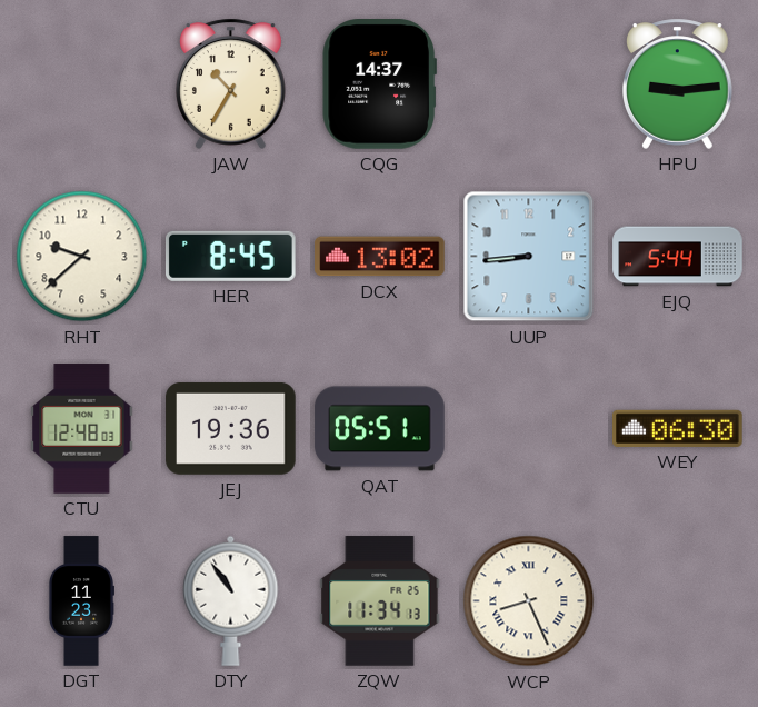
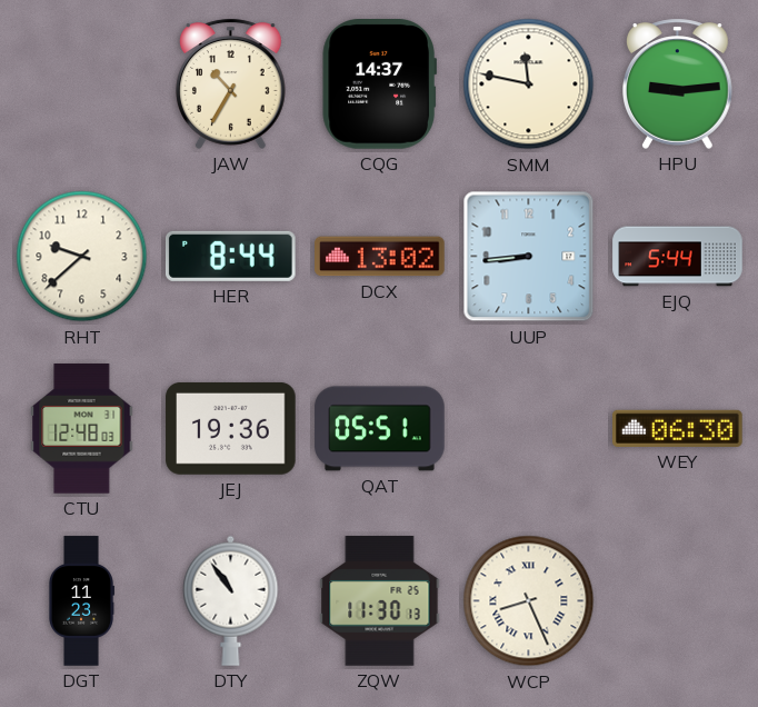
SMM: none -> 11:47 (529, 84)
HER: 8:45 -> 8:44 (231, 256)
ZQW: 11:34 -> 11:30 (380, 601)
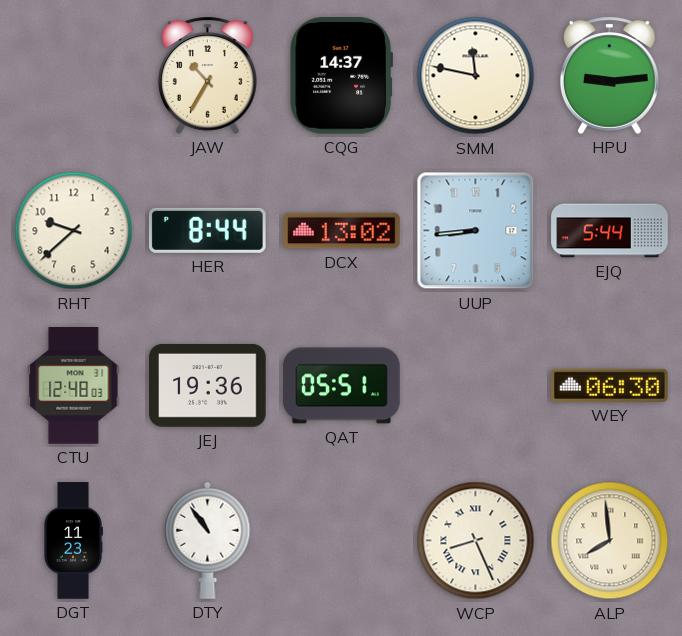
ZQW: 11:30 -> none (380, 601)
ALP: none -> 7:59 (610, 541)
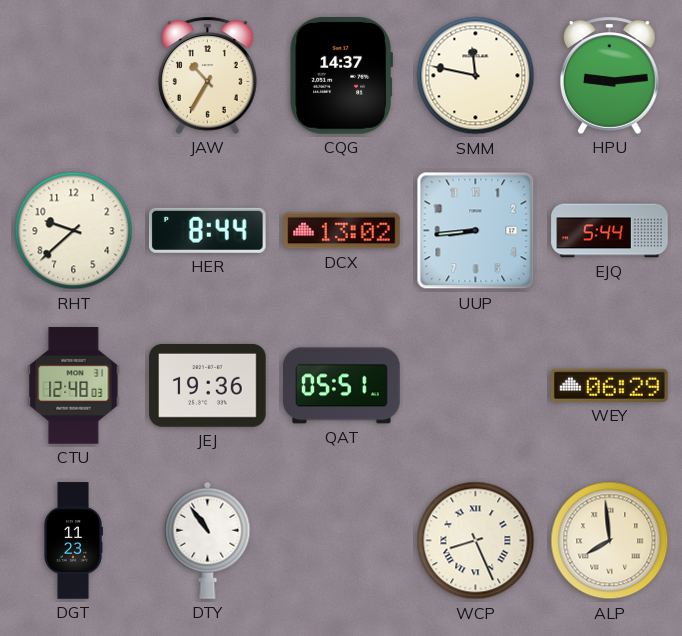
WEY: 06:30 -> 06:29 (610, 385)
